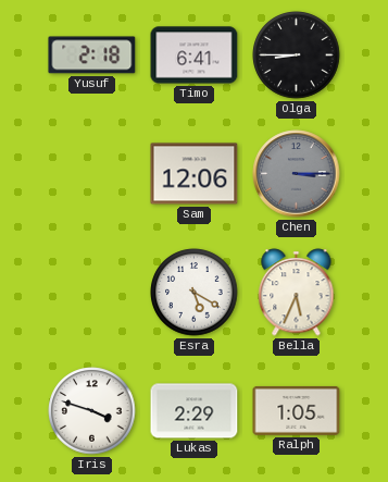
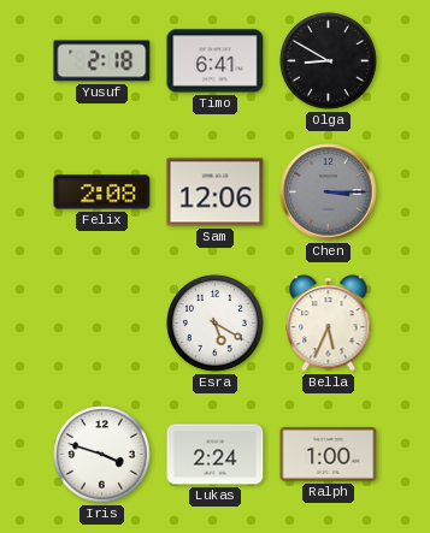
Olga: 8:45 -> 8:50 (329, 61)
Felix: none -> 2:08 (102, 193)
Lukas: 2:29 -> 2:24 (216, 455)
Ralph: 1:05 -> 1:00 (329, 454)
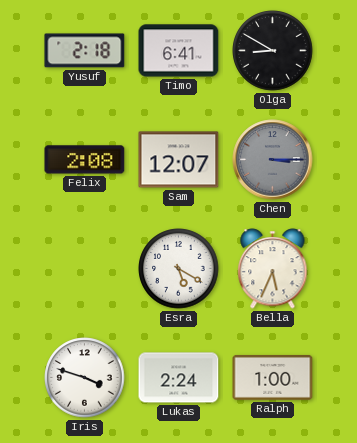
Sam: 12:06 -> 12:07 (179, 160)
